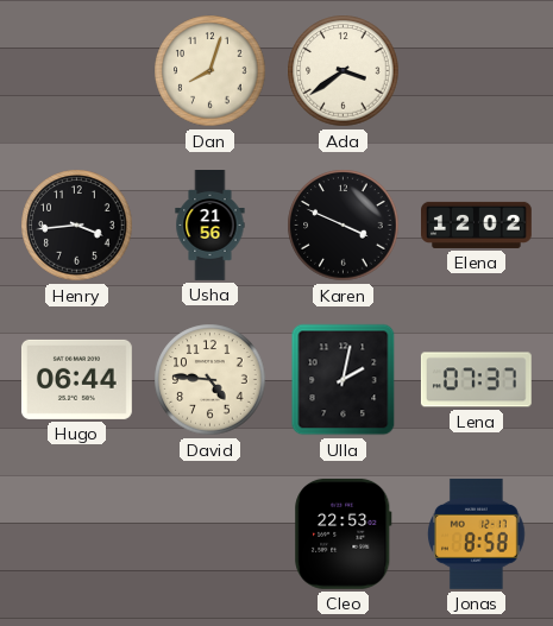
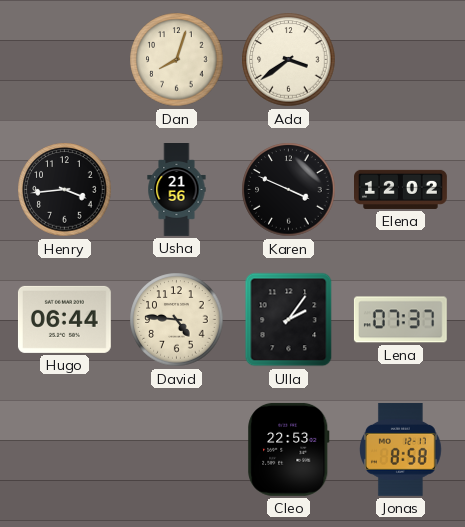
Ulla: 2:02 -> 2:06 (289, 320)
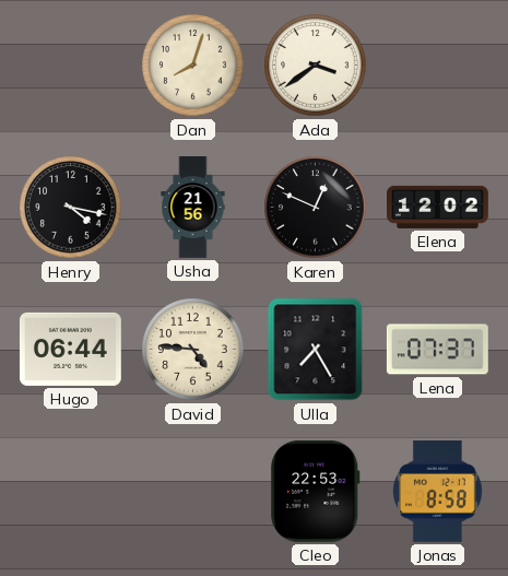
Henry: 3:44 -> 4:17 (71, 208)
Karen: 3:49 -> 12:49 (316, 208)
Ulla: 2:06 -> 7:25 (316, 350)
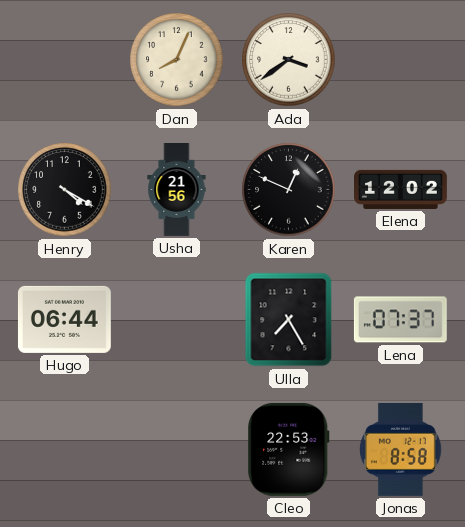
Dan: 8:03 -> 8:04 (177, 60)
Henry: 4:17 -> 4:20 (65, 190)
David: 4:46 -> none (193, 350)
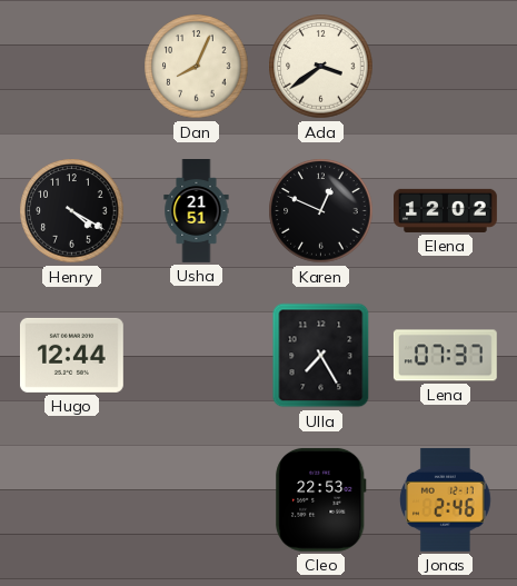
Usha: 21:56 -> 21:51 (197, 211)
Hugo: 06:44 -> 12:44 (71, 355)
Jonas: 8:58 -> 2:46 (446, 499)
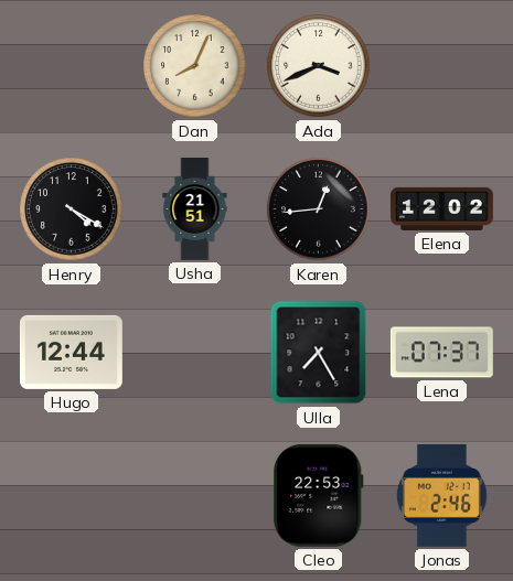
Ada: 3:39 -> 3:41 (319, 66)
Karen: 12:49 -> 12:44 (319, 209)
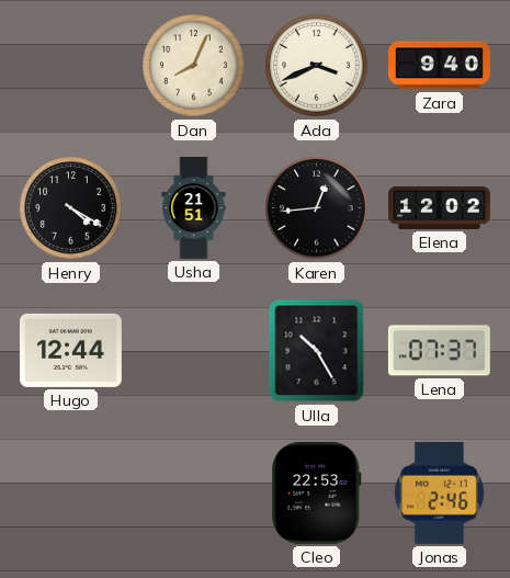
Zara: none -> 9:40 (440, 66)
Ulla: 7:25 -> 10:25 (317, 351)
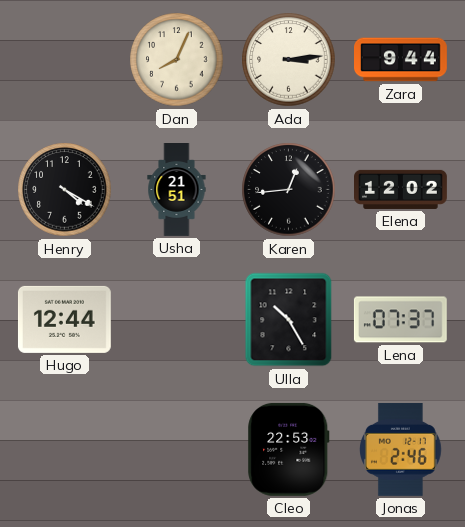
Ada: 3:41 -> 3:14 (289, 60)
Zara: 9:40 -> 9:44 (401, 60)
